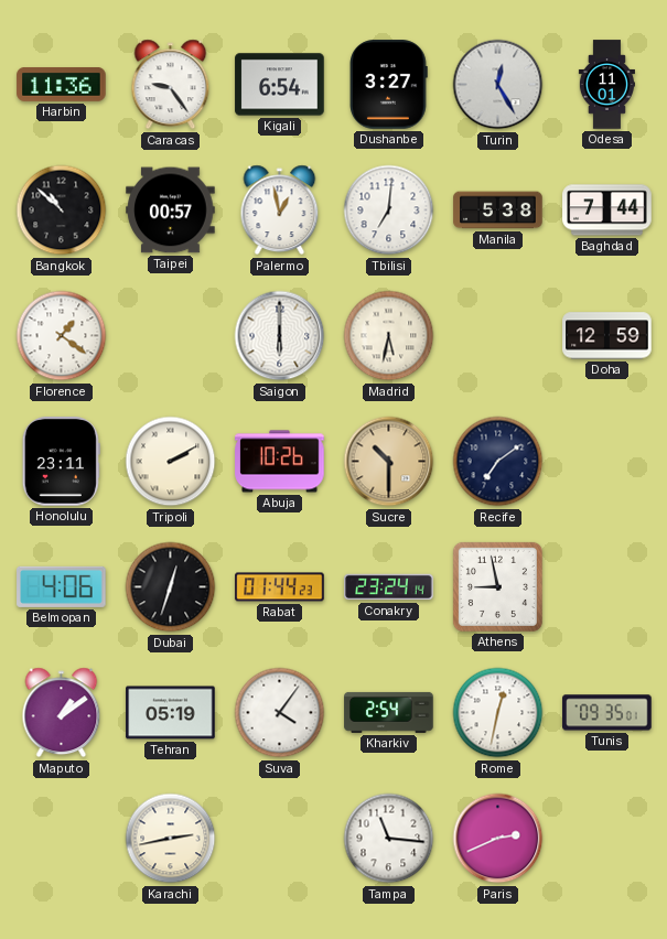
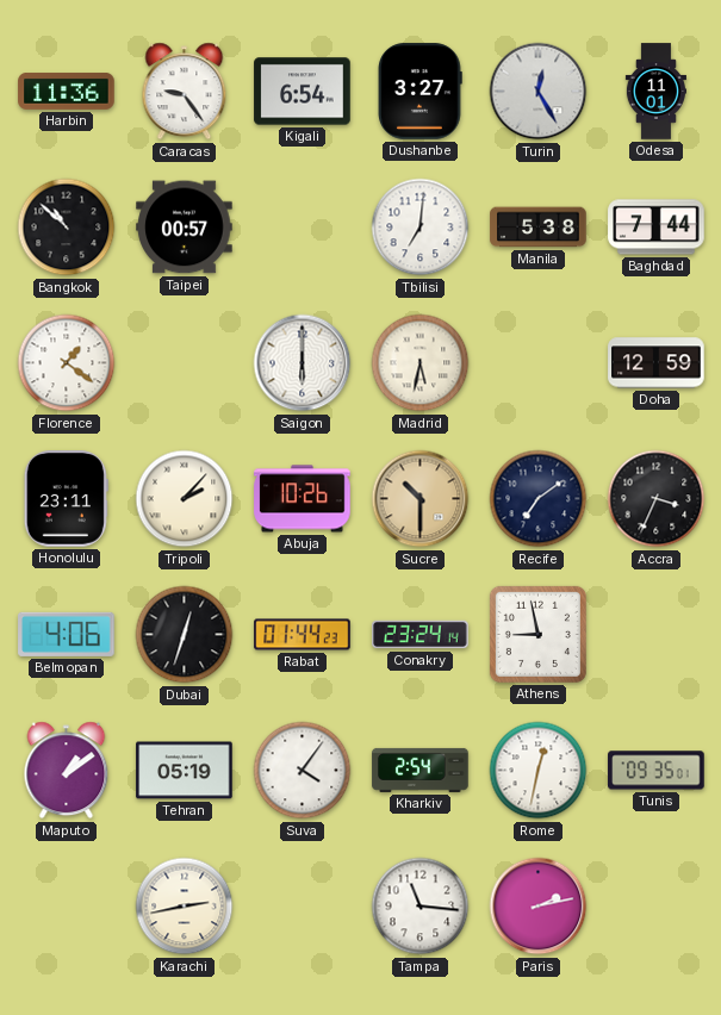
Palermo: 12:58 -> none (280, 211)
Tripoli: 2:10 -> 2:07 (185, 499)
Accra: none -> 3:34 (657, 499)
Paris: 2:41 -> 2:13 (539, 907)
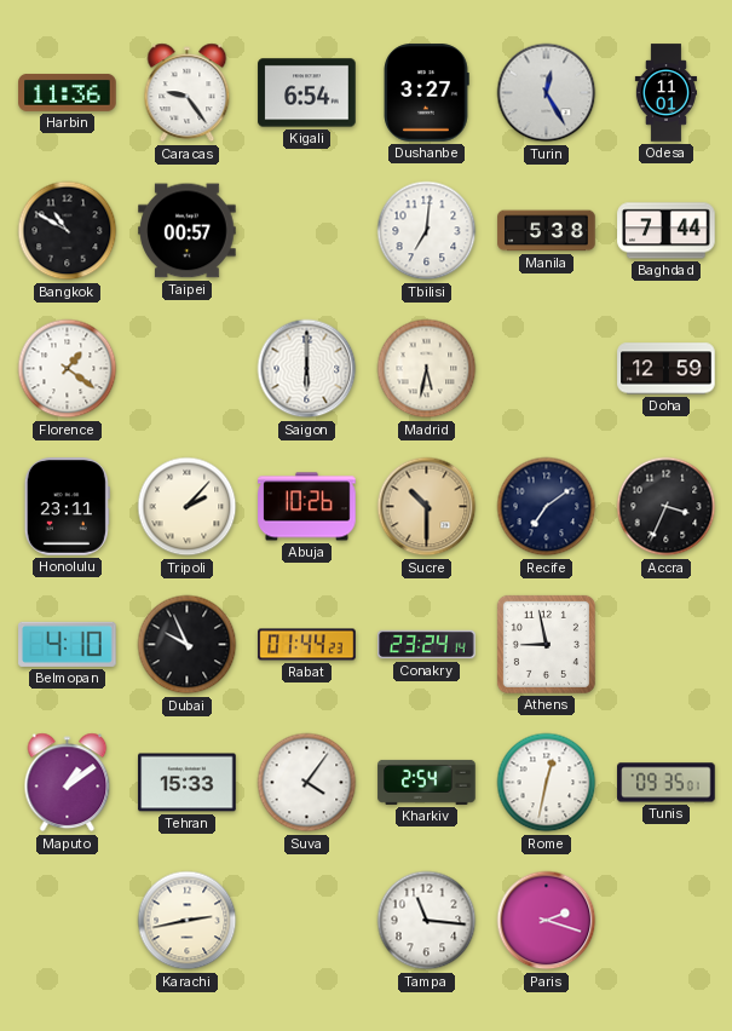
Bangkok: 10:52 -> 10:50 (68, 231)
Belmopan: 4:06 -> 4:10 (68, 644)
Dubai: 12:33 -> 9:56 (188, 645)
Tehran: 05:19 -> 15:33 (188, 783)
Paris: 2:13 -> 2:18 (547, 921)
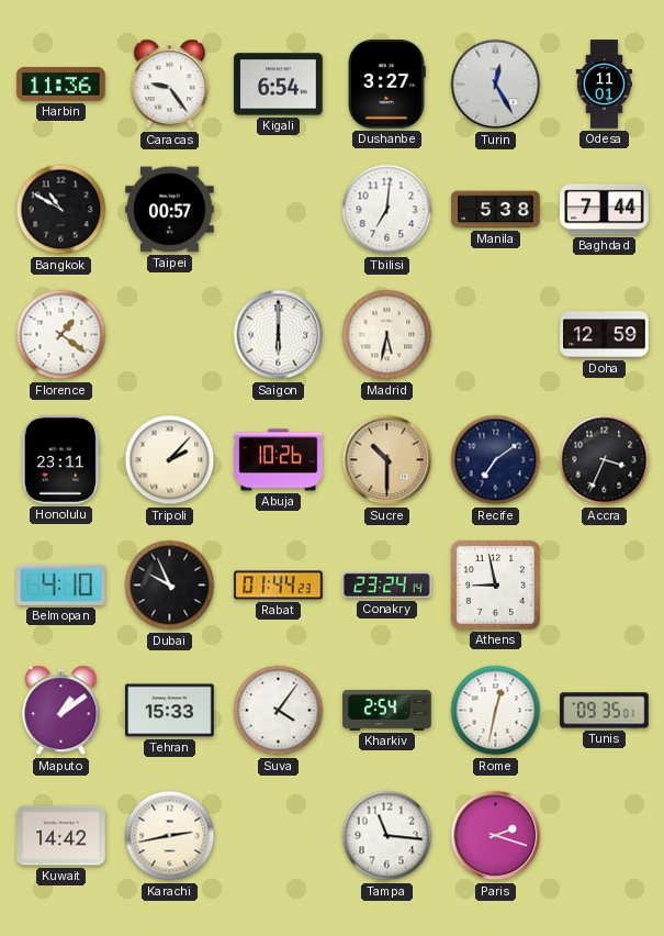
Kuwait: none -> 14:42 (61, 836)
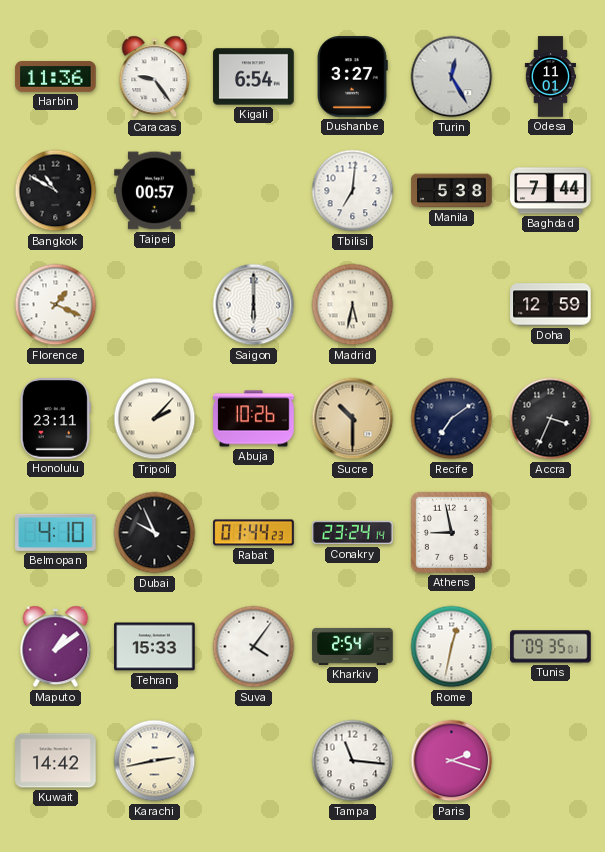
Florence: 1:21 -> 1:19 (56, 305)
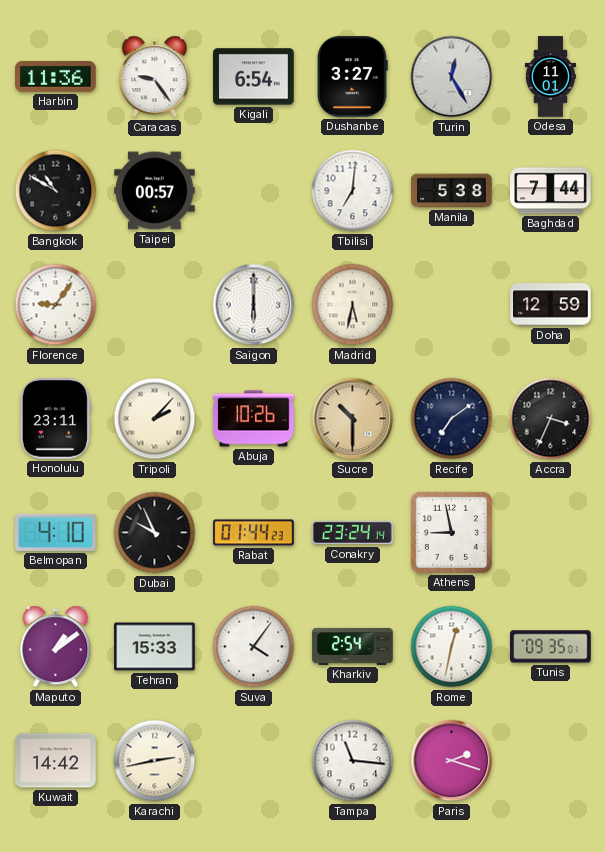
Florence: 1:19 -> 9:06 (56, 305)
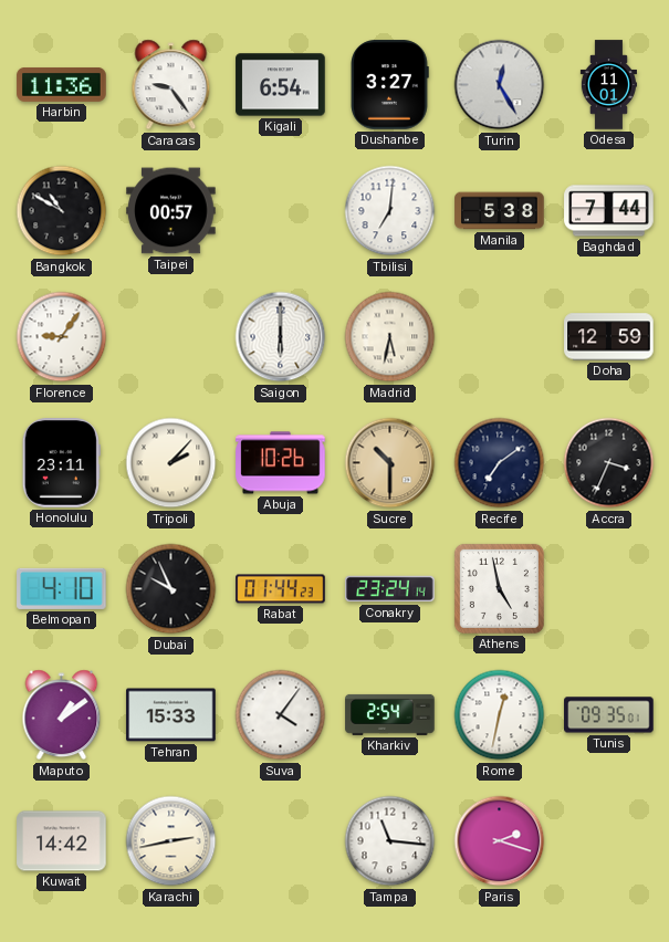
Athens: 8:58 -> 4:58 (499, 588)
